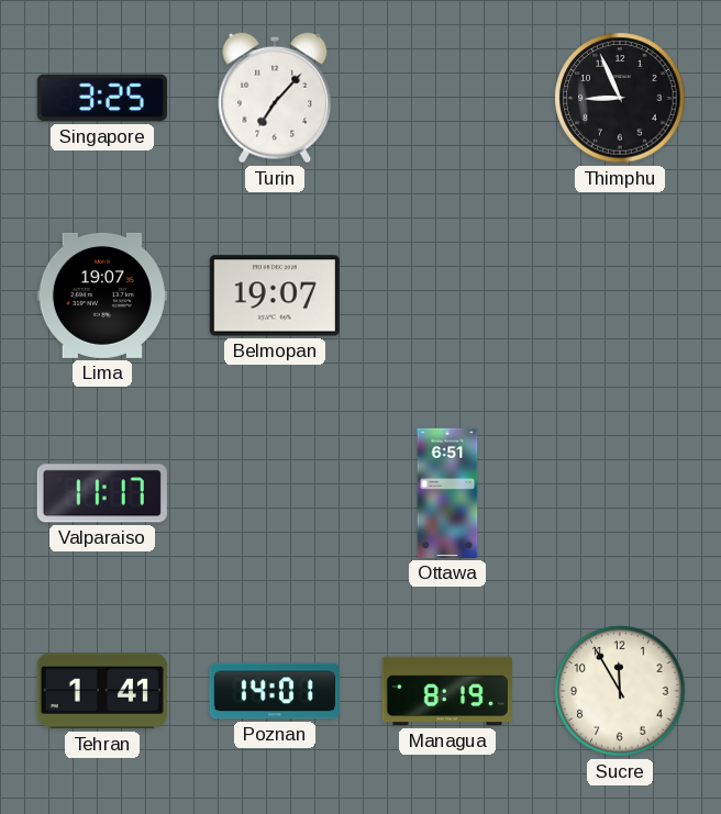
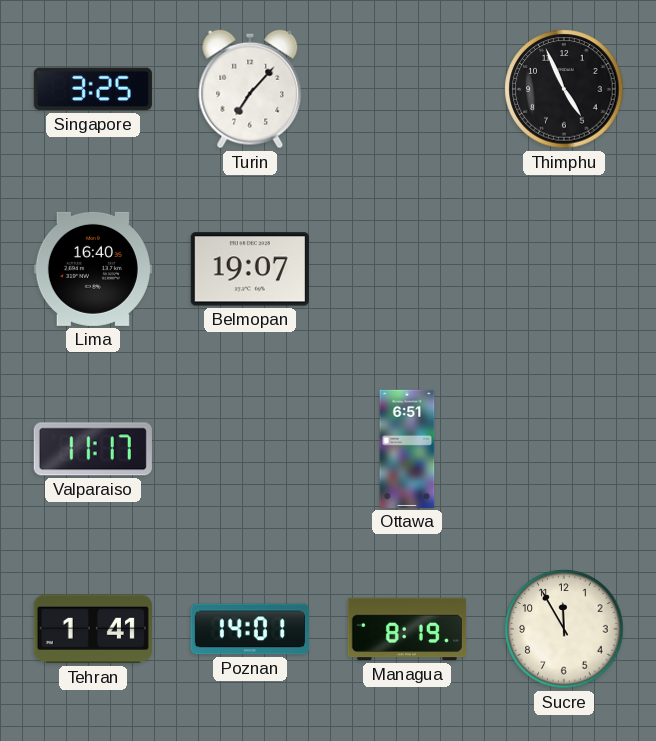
Thimphu: 8:56 -> 4:56 (564, 89)
Lima: 19:07 -> 16:40 (93, 269)
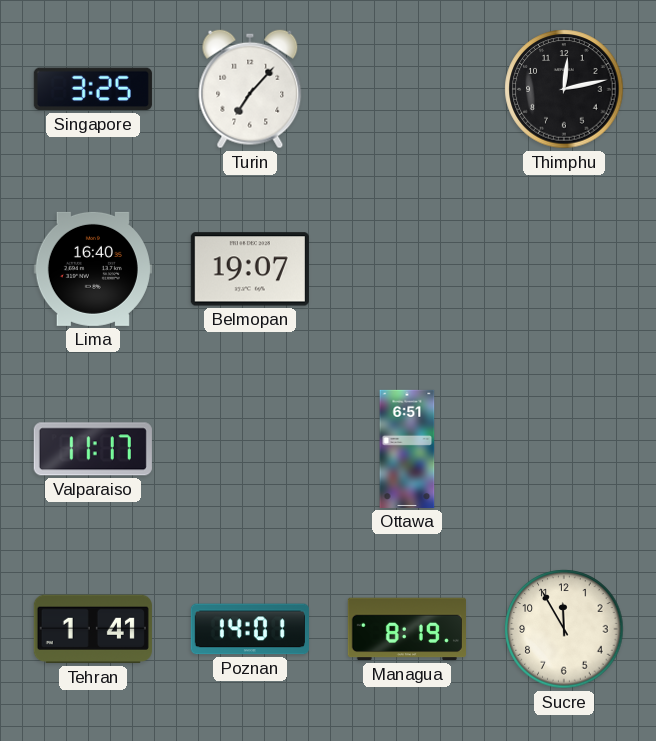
Thimphu: 4:56 -> 12:13 (564, 89)
